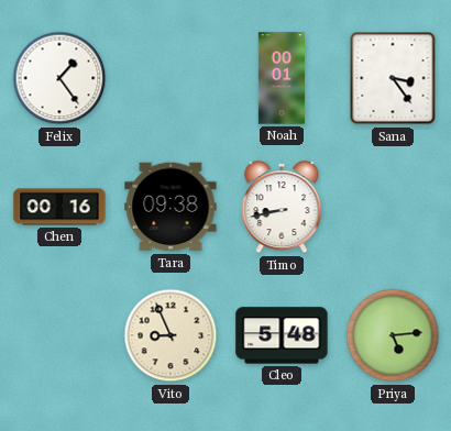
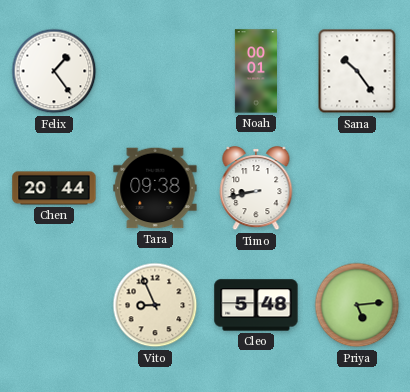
Sana: 3:24 -> 10:24 (357, 71)
Chen: 00:16 -> 20:44 (54, 188)
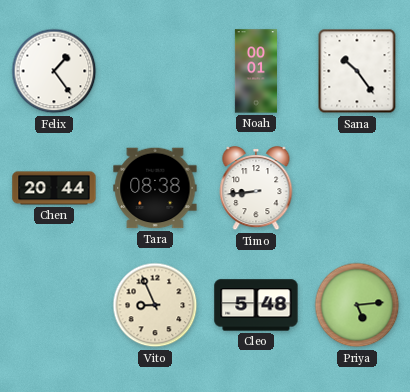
Tara: 09:38 -> 08:38 (155, 188)
Timo: 8:43 -> 8:44 (256, 189)
